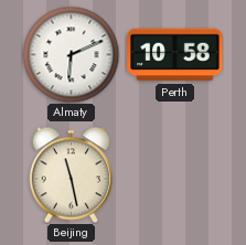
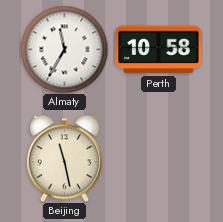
Almaty: 6:11 -> 11:35 (64, 49)
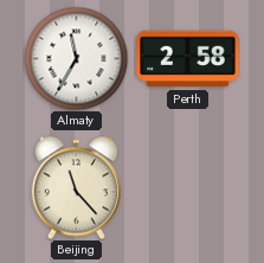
Perth: 10:58 -> 2:58 (188, 59)
Beijing: 11:28 -> 11:23 (76, 187)
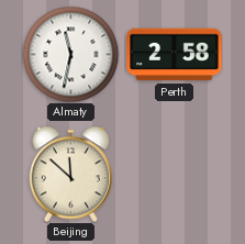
Almaty: 11:35 -> 11:32 (70, 54)
Beijing: 11:23 -> 11:52 (70, 174)
